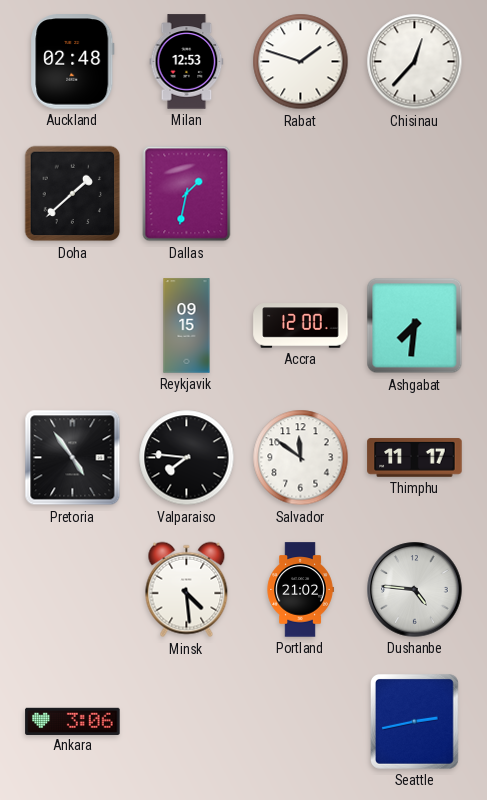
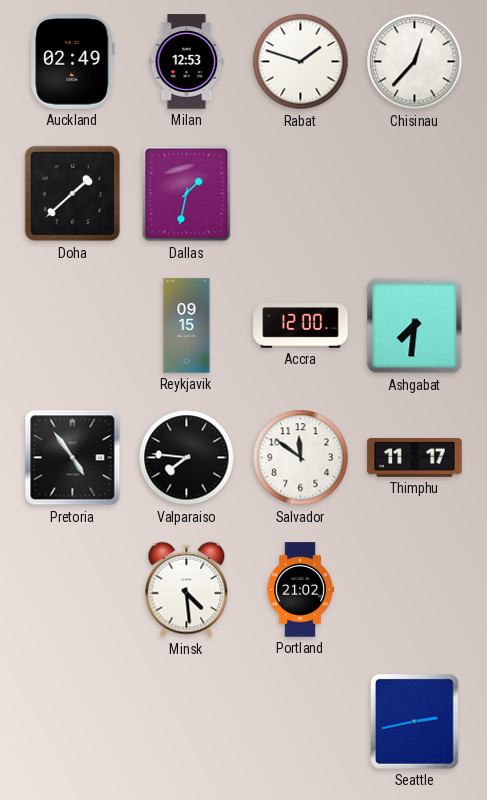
Auckland: 02:48 -> 02:49 (73, 62)
Dushanbe: 4:46 -> none (415, 590)
Ankara: 3:06 -> none (73, 721)
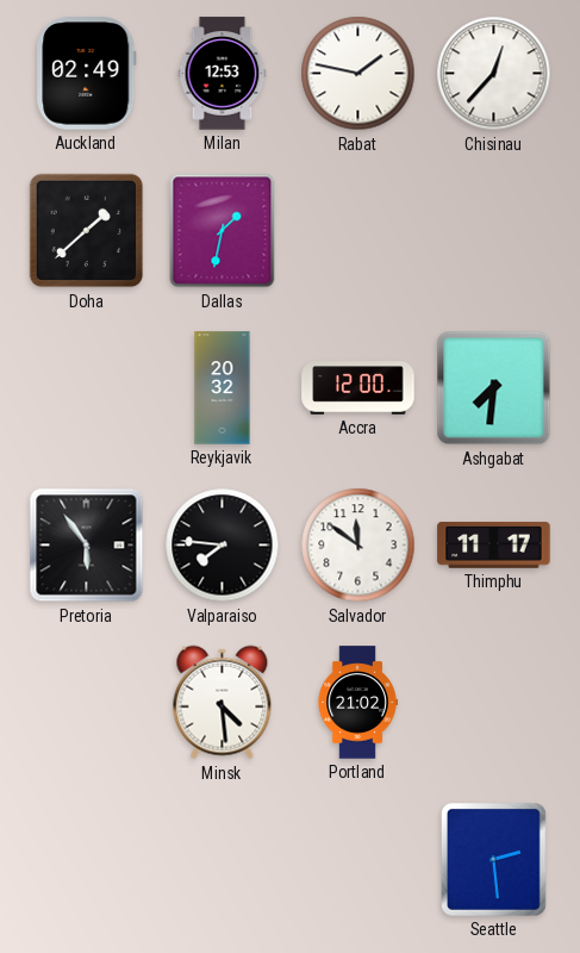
Rabat: 1:48 -> 1:47 (358, 74)
Reykjavik: 09:15 -> 20:32 (223, 388)
Pretoria: 4:54 -> 5:54 (87, 546)
Seattle: 2:43 -> 2:29 (494, 860)
